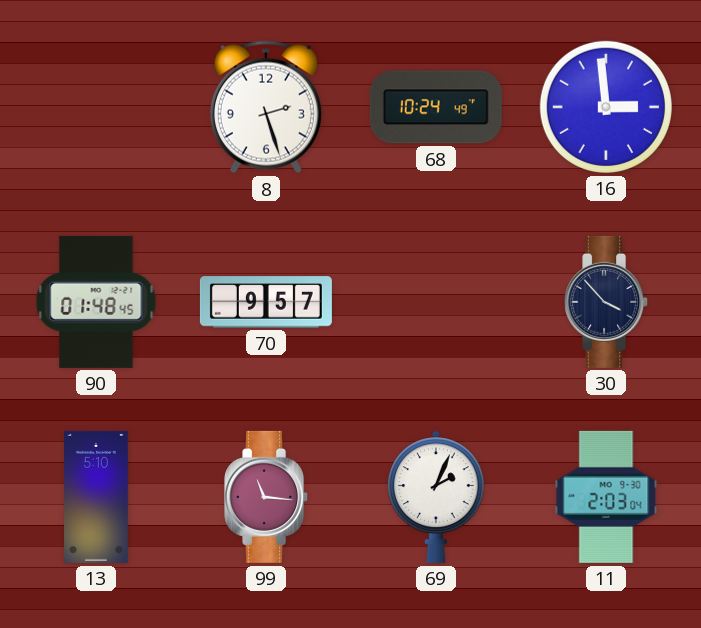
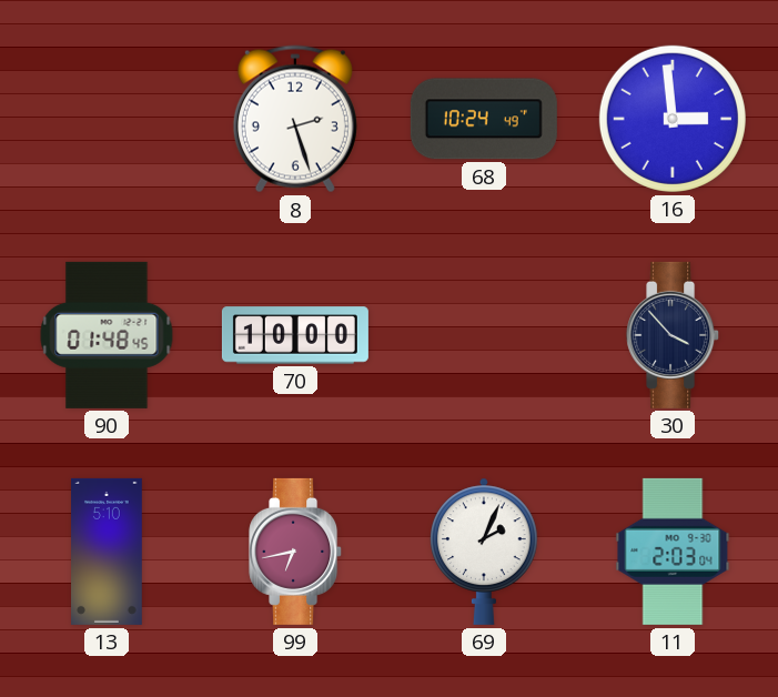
70: 9:57 -> 10:00 (295, 335)
99: 11:16 -> 6:43 (296, 552)
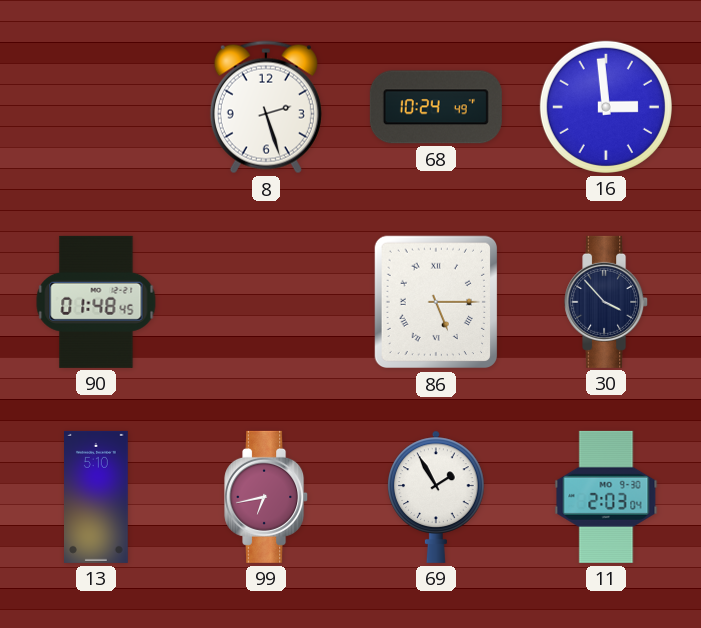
70: 10:00 -> none (295, 335)
86: none -> 5:15 (435, 302)
69: 2:04 -> 1:55 (436, 497)
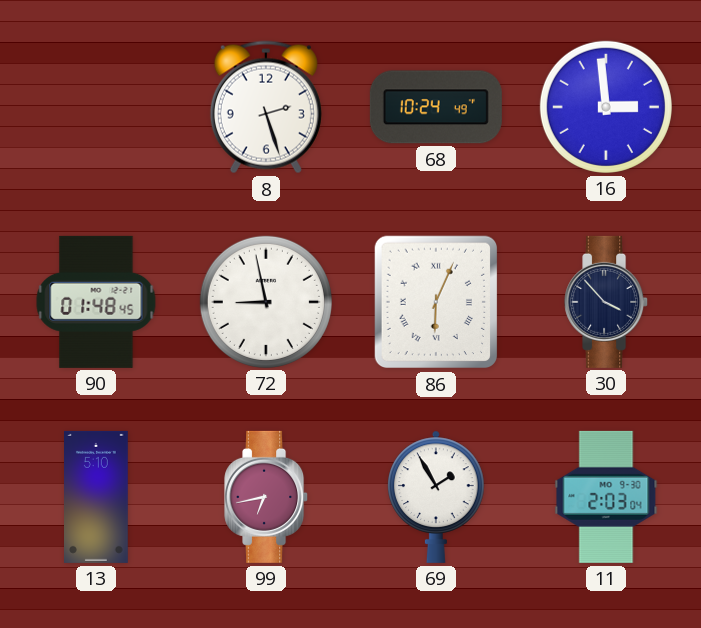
72: none -> 8:58 (266, 302)
86: 5:15 -> 6:04 (435, 302)
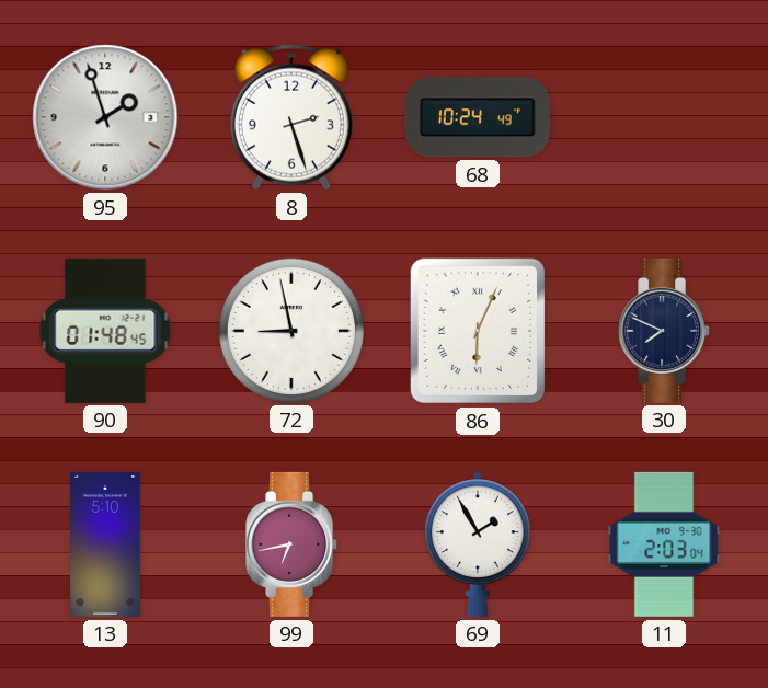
95: none -> 1:57 (105, 117)
16: 2:59 -> none (606, 107)
30: 3:53 -> 7:49 (665, 331)
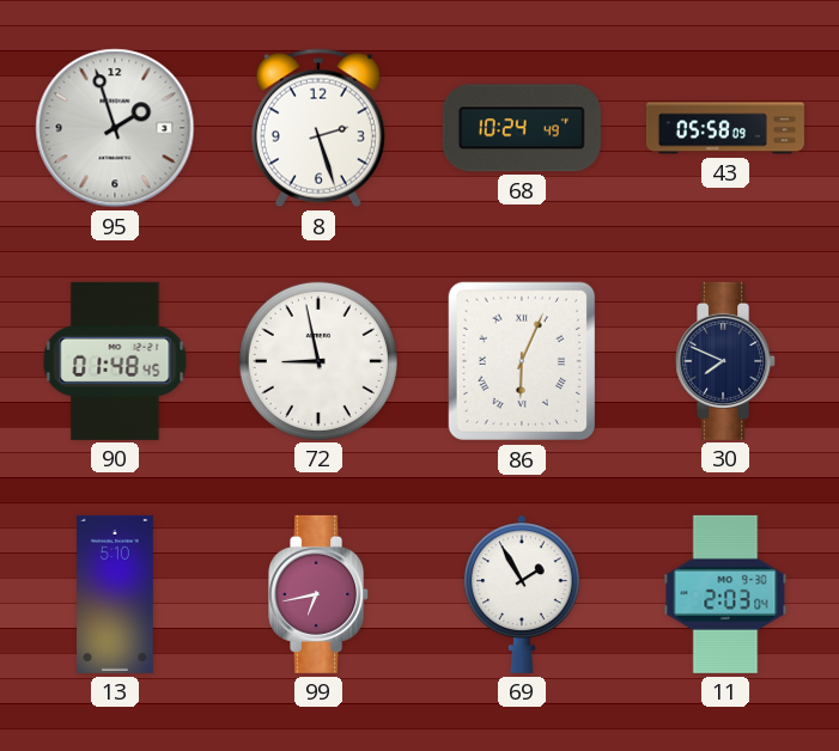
43: none -> 05:58 (725, 128)
